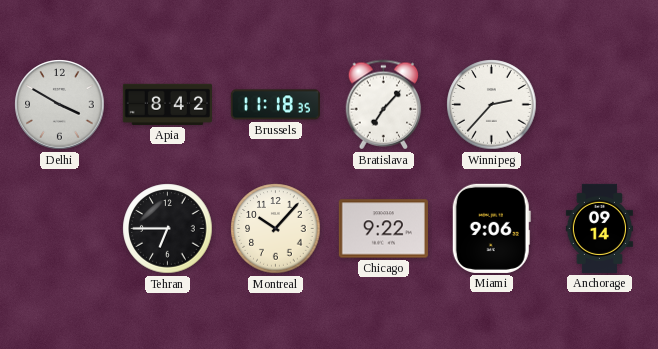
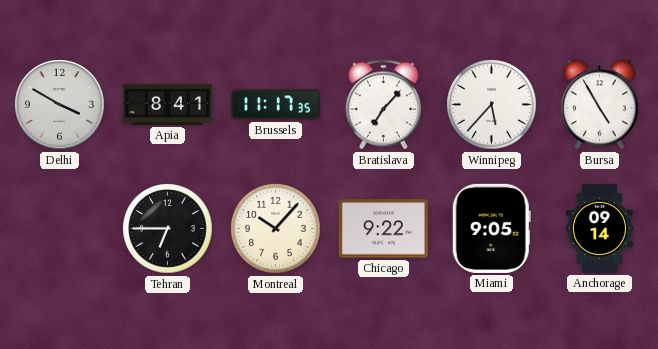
Apia: 8:42 -> 8:41 (167, 104)
Brussels: 11:18 -> 11:17 (275, 105)
Winnipeg: 2:37 -> 5:37 (492, 105)
Bursa: none -> 4:55 (600, 105)
Miami: 9:06 -> 9:05 (491, 228)
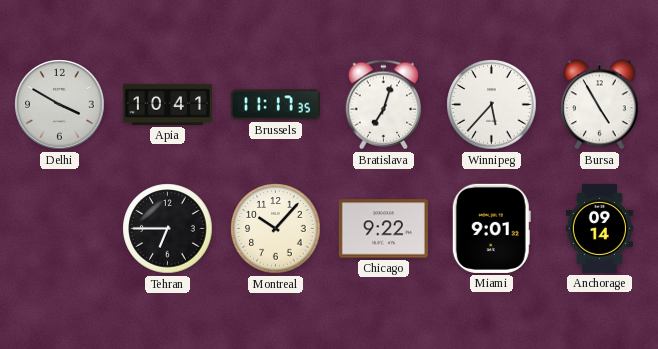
Apia: 8:41 -> 10:41 (167, 104)
Bratislava: 7:07 -> 7:03 (384, 105)
Miami: 9:05 -> 9:01 (491, 228)
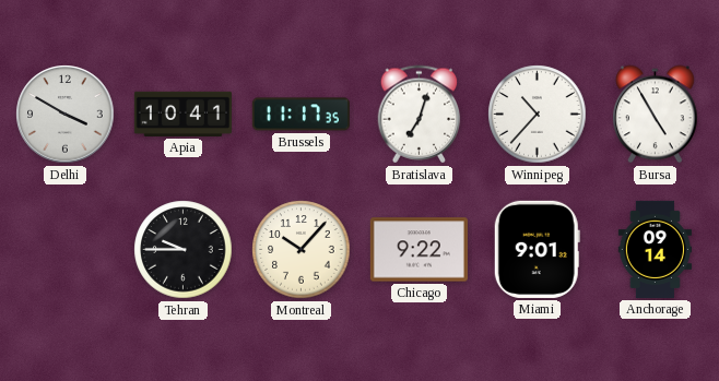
Winnipeg: 5:37 -> 10:37 (538, 115)
Tehran: 6:45 -> 9:45 (184, 250)
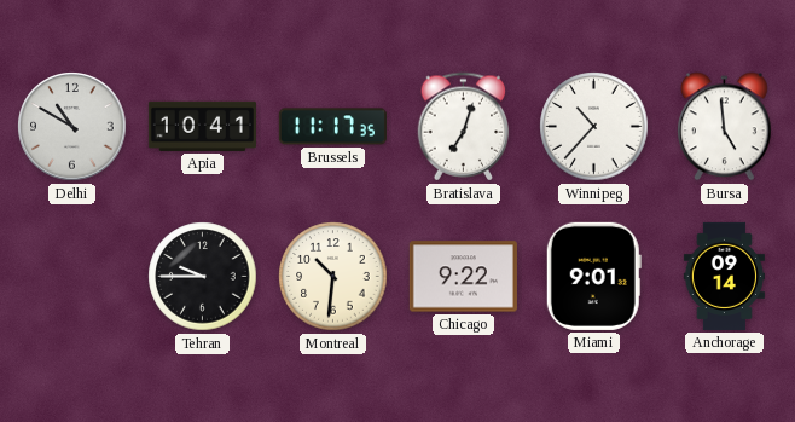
Delhi: 3:50 -> 10:50 (72, 127)
Bursa: 4:55 -> 4:59 (725, 127)
Montreal: 10:07 -> 10:31 (333, 277)
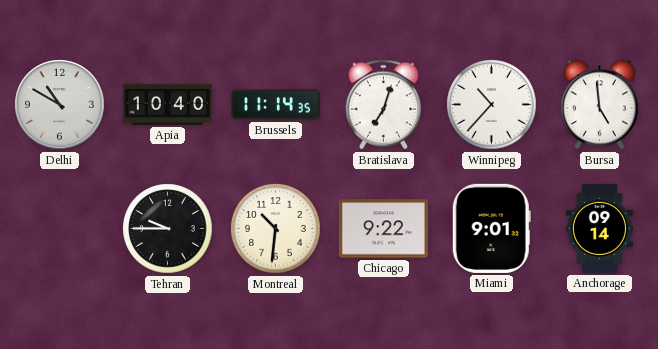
Apia: 10:41 -> 10:40 (167, 104)
Brussels: 11:17 -> 11:14 (275, 105)
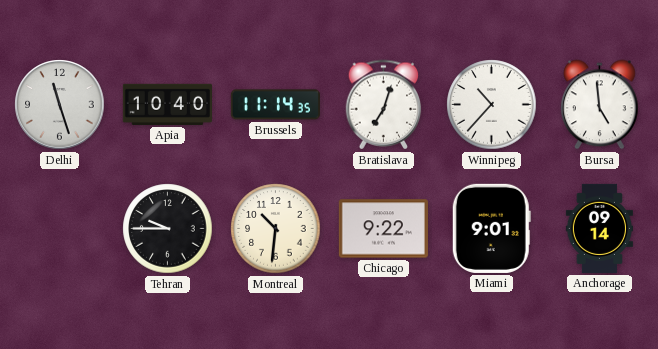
Delhi: 10:50 -> 11:27 (60, 105)
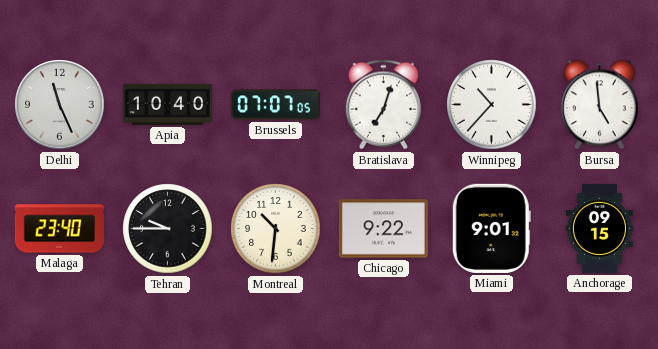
Delhi: 11:27 -> 11:26 (60, 105)
Brussels: 11:14 -> 07:07 (275, 105)
Malaga: none -> 23:40 (59, 229)
Anchorage: 09:14 -> 09:15 (599, 228)
